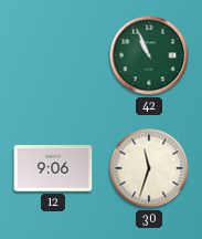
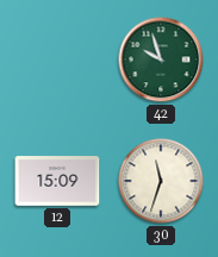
42: 10:56 -> 9:57 (161, 59)
12: 9:06 -> 15:09 (57, 181)
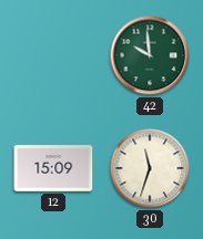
42: 9:57 -> 9:59 (150, 55)
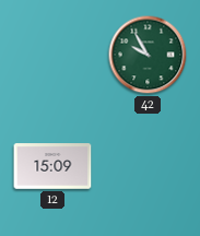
42: 9:59 -> 9:55 (148, 55)
30: 11:33 -> none (150, 168)
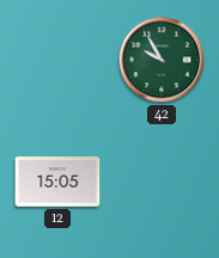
12: 15:09 -> 15:05 (57, 182)
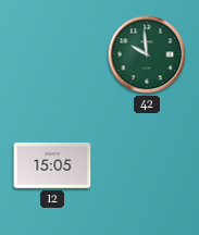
42: 9:55 -> 9:59 (147, 54)
